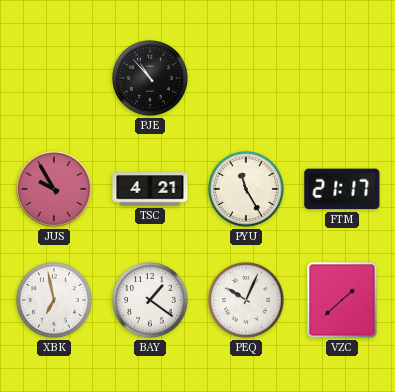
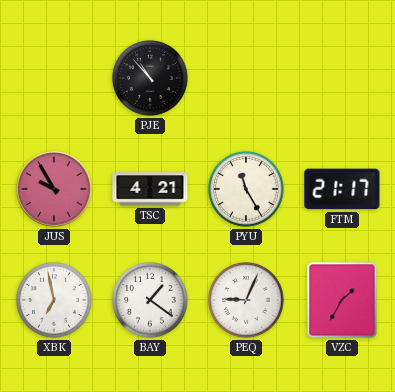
PEQ: 10:04 -> 9:04 (247, 301)
VZC: 1:38 -> 1:35 (342, 300)
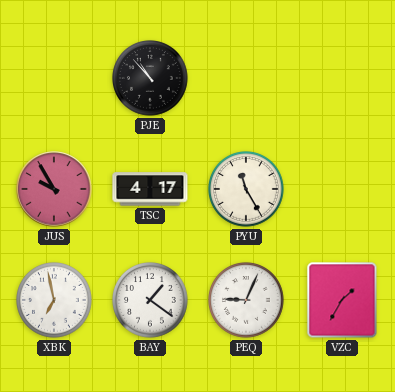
TSC: 4:21 -> 4:17 (150, 189)
FTM: 21:17 -> none (342, 189)
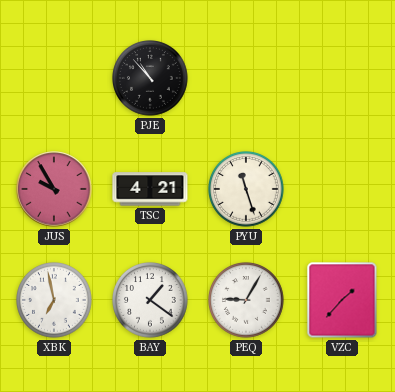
TSC: 4:17 -> 4:21 (150, 189)
PYU: 11:25 -> 11:27 (247, 190)
PEQ: 9:04 -> 9:05 (247, 301)
VZC: 1:35 -> 1:37 (342, 300)
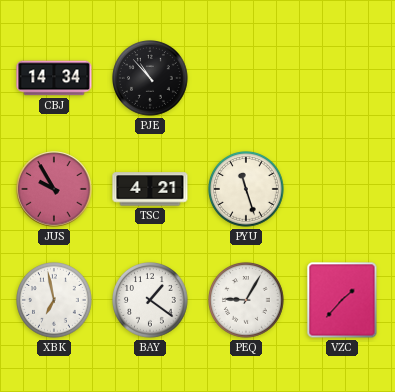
CBJ: none -> 14:34 (54, 78)
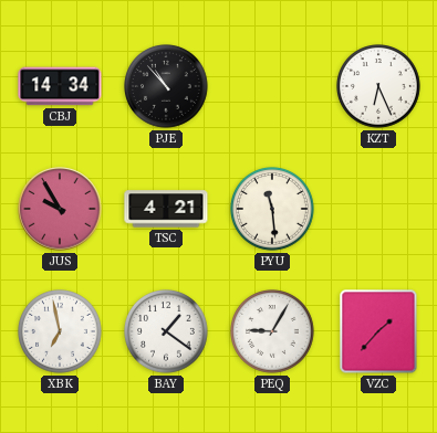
KZT: none -> 6:26 (379, 87)
PYU: 11:27 -> 11:29 (273, 210)
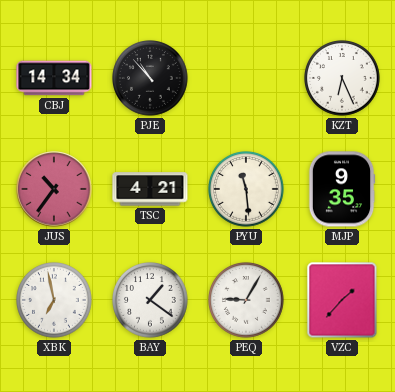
JUS: 9:55 -> 10:36 (54, 189)
MJP: none -> 9:35 (342, 189)
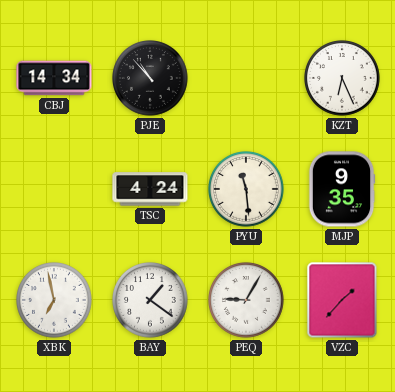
JUS: 10:36 -> none (54, 189)
TSC: 4:21 -> 4:24 (150, 189)
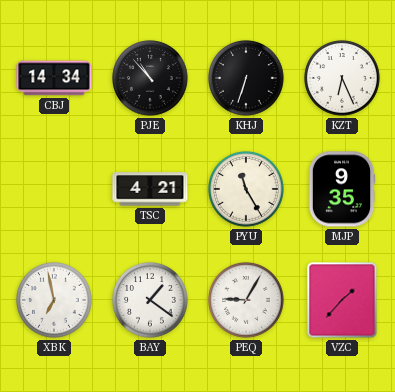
KHJ: none -> 6:33 (247, 79)
TSC: 4:24 -> 4:21 (150, 189)
PYU: 11:29 -> 11:25 (247, 190)
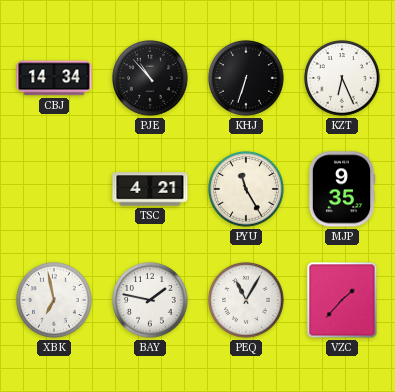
BAY: 1:21 -> 1:47 (151, 301)
PEQ: 9:05 -> 11:05 (247, 301)
